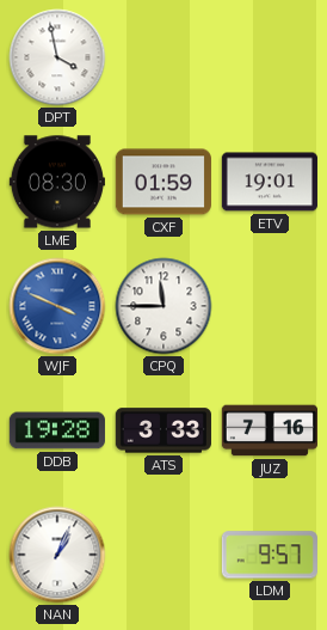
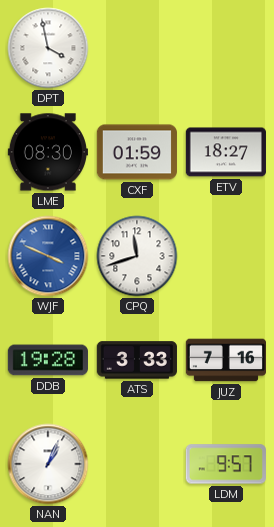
ETV: 19:01 -> 18:27 (226, 152)
CPQ: 11:45 -> 11:42 (137, 256)
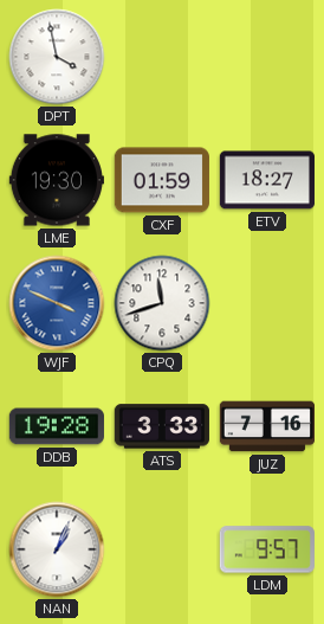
LME: 08:30 -> 19:30 (57, 180)
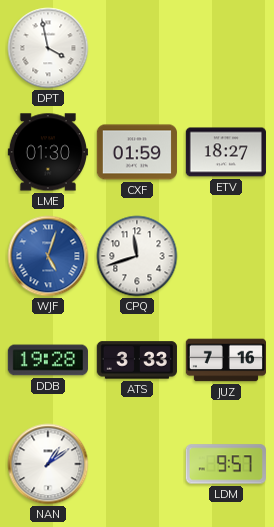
LME: 19:30 -> 01:30 (48, 152)
WJF: 3:49 -> 5:03 (48, 256)
NAN: 1:04 -> 1:09 (48, 464)
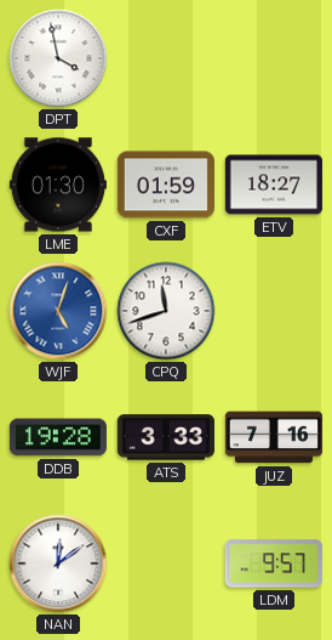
NAN: 1:09 -> 12:09 (58, 563)
